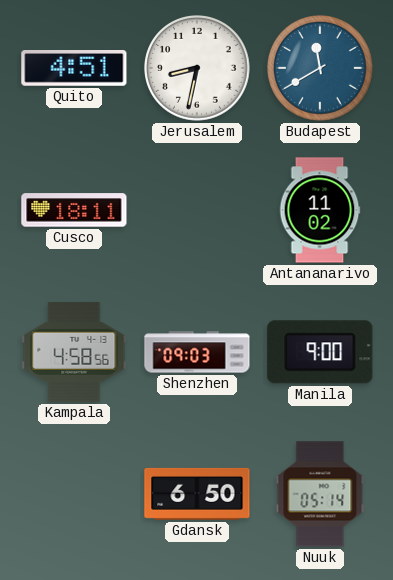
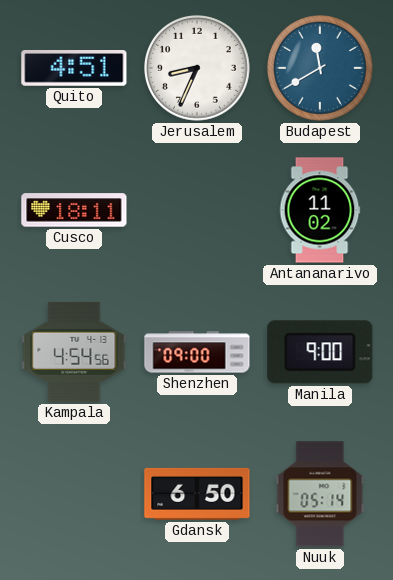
Jerusalem: 8:32 -> 8:34 (198, 69)
Kampala: 4:58 -> 4:54 (74, 352)
Shenzhen: 09:03 -> 09:00 (197, 352)
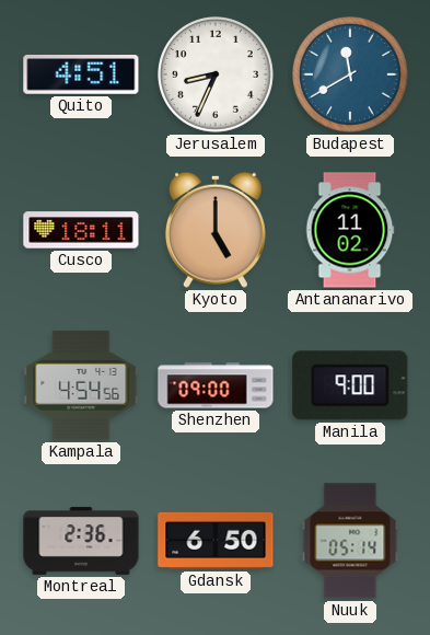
Kyoto: none -> 5:00 (216, 230)
Montreal: none -> 2:36 (81, 541)
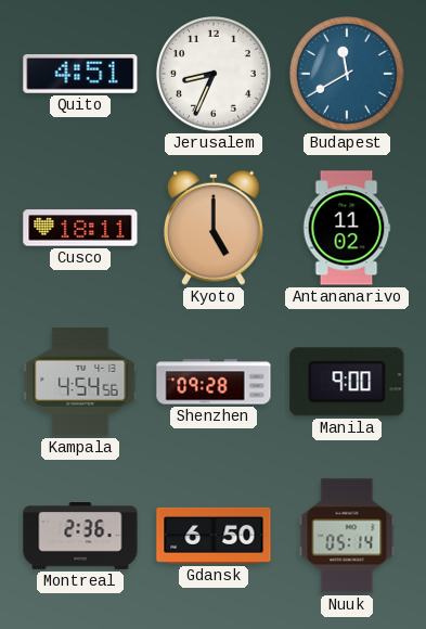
Shenzhen: 09:00 -> 09:28 (214, 382)
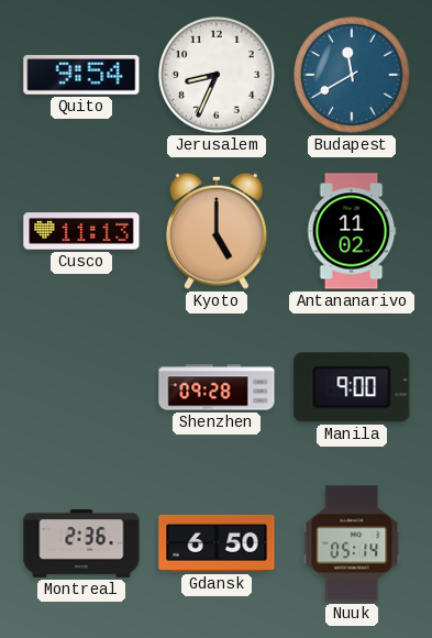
Quito: 4:51 -> 9:54 (81, 76)
Cusco: 18:11 -> 11:13 (81, 231)
Kampala: 4:54 -> none (80, 382)
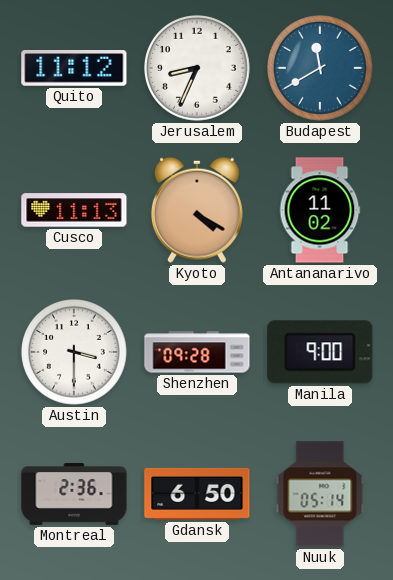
Quito: 9:54 -> 11:12 (74, 69)
Kyoto: 5:00 -> 4:20 (197, 210)
Austin: none -> 3:30 (75, 353)
